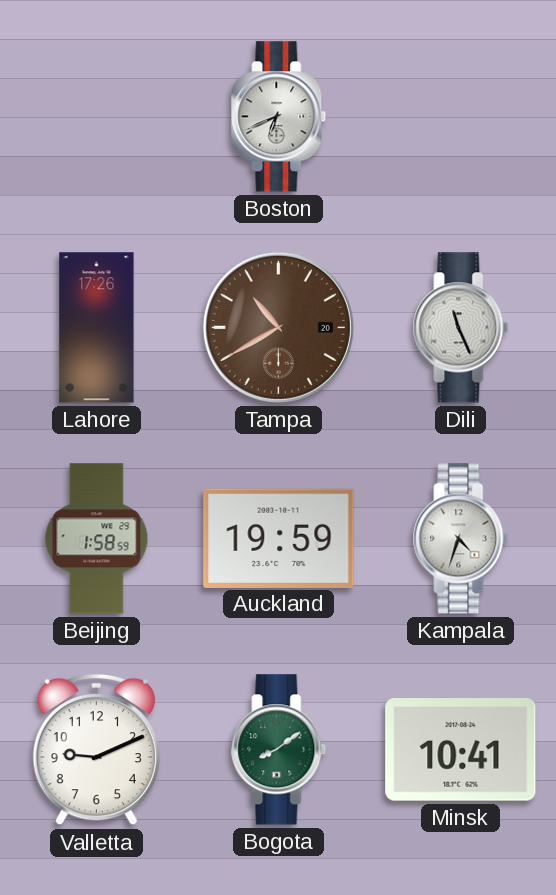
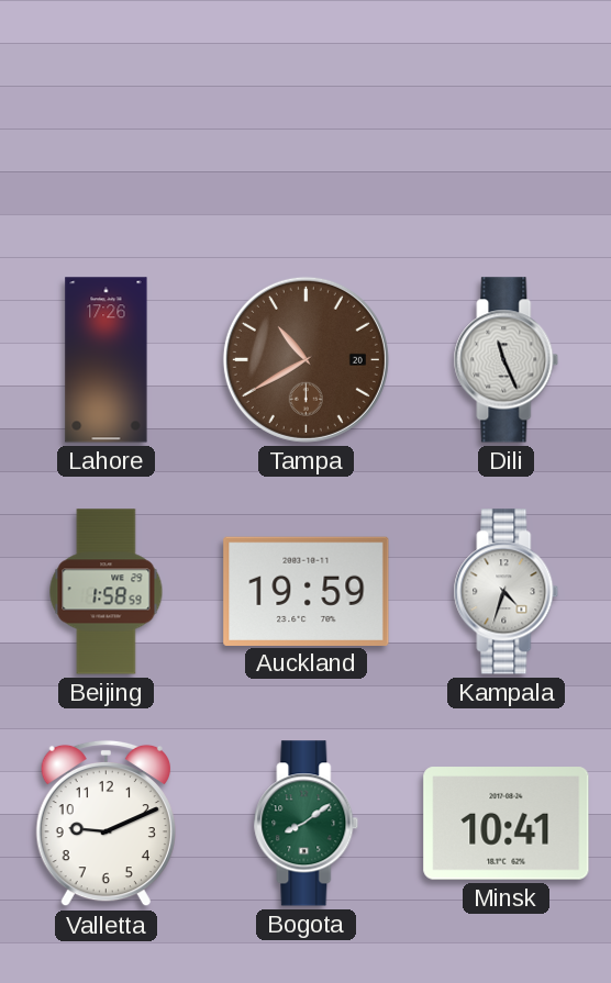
Boston: 6:41 -> none (279, 117)
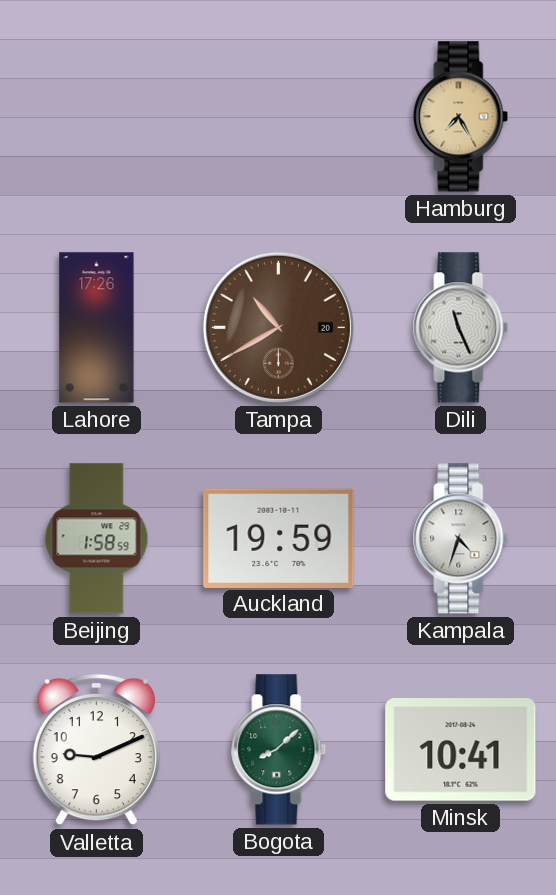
Hamburg: none -> 7:25 (461, 117)
Bogota: 8:09 -> 8:08 (279, 750)
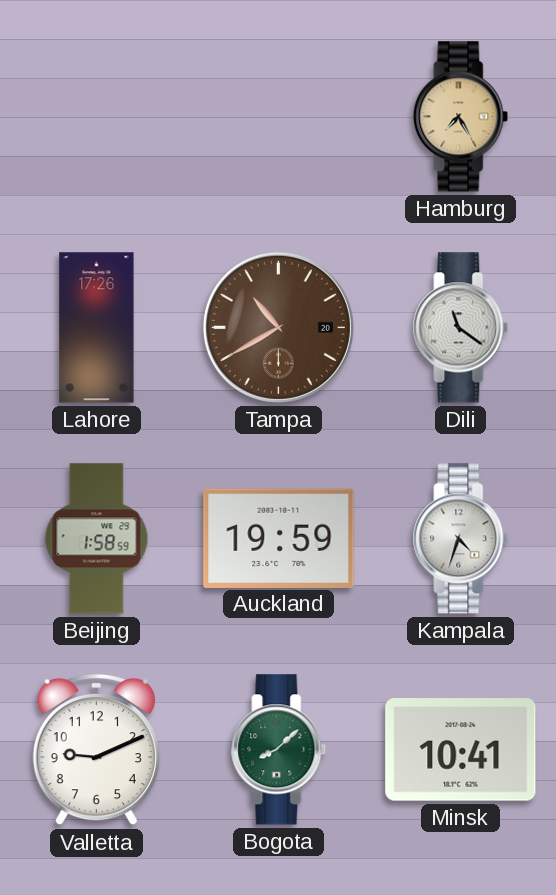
Dili: 11:26 -> 11:21 (461, 328)
